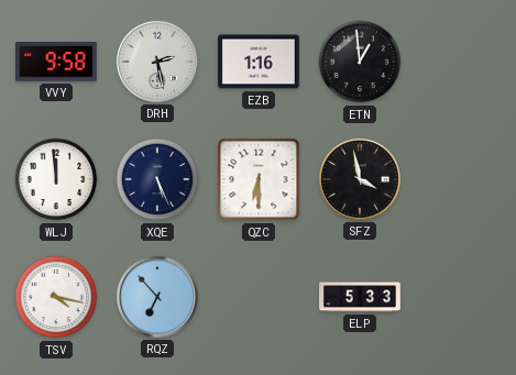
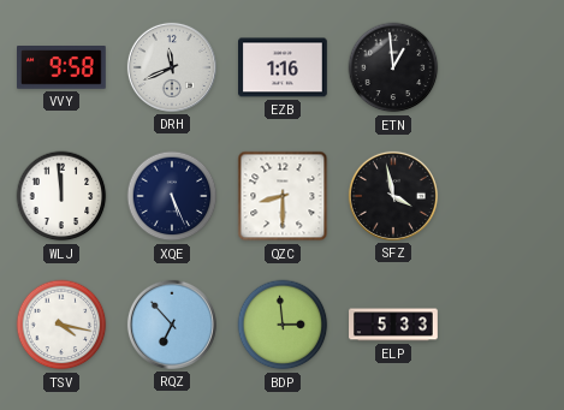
DRH: 2:28 -> 11:41 (172, 67)
QZC: 6:30 -> 8:30 (283, 196)
BDP: none -> 2:59 (283, 325)
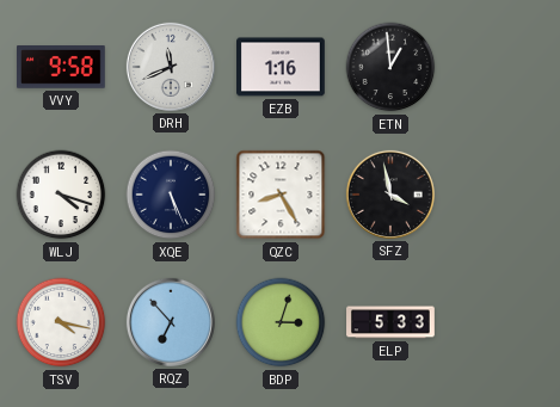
WLJ: 11:59 -> 4:18 (61, 195)
QZC: 8:30 -> 8:25 (281, 195)
BDP: 2:59 -> 3:03 (281, 322)
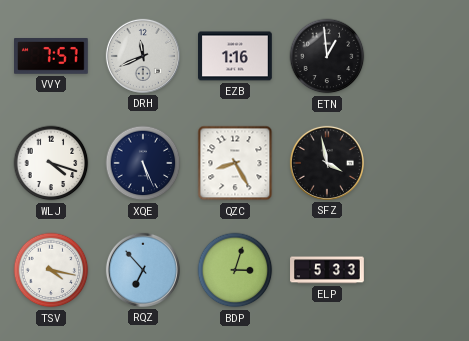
VVY: 9:58 -> 7:57 (52, 57)
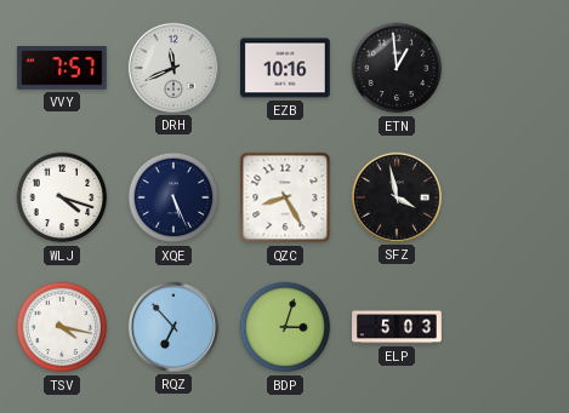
EZB: 1:16 -> 10:16 (286, 68)
ELP: 5:33 -> 5:03 (397, 327)
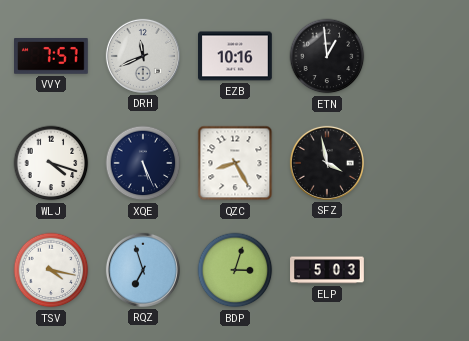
RQZ: 6:53 -> 6:57 (143, 270)
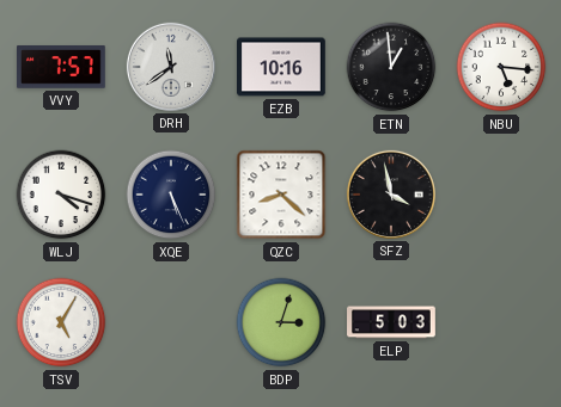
DRH: 11:41 -> 11:39 (171, 67)
NBU: none -> 5:16 (501, 67)
QZC: 8:25 -> 8:22 (281, 195)
TSV: 4:17 -> 5:05 (61, 322)
RQZ: 6:57 -> none (143, 270)
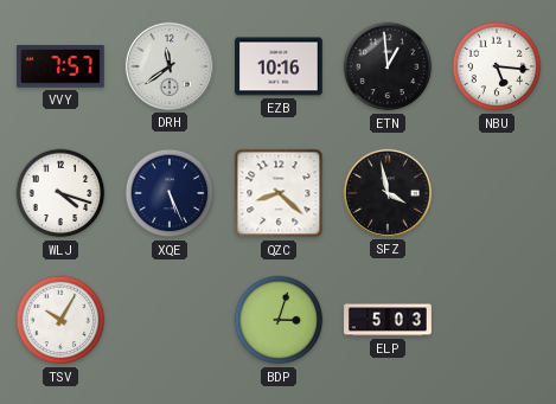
TSV: 5:05 -> 10:05 (60, 320)
